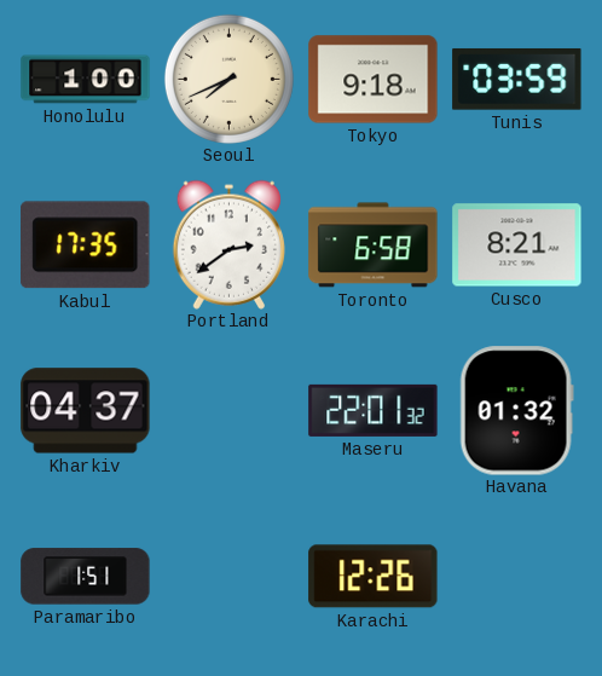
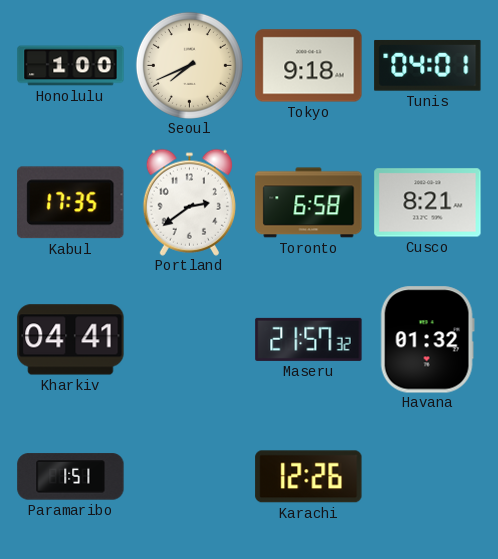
Tunis: 03:59 -> 04:01 (428, 65)
Kharkiv: 04:37 -> 04:41 (71, 340)
Maseru: 22:01 -> 21:57 (309, 339)
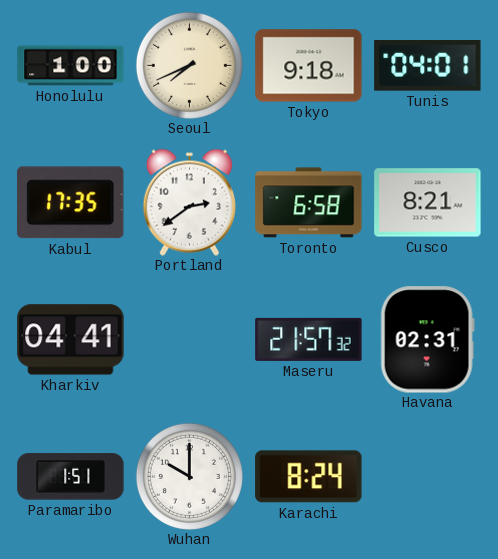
Havana: 01:32 -> 02:31 (427, 340)
Wuhan: none -> 10:00 (189, 476)
Karachi: 12:26 -> 8:24 (309, 477)
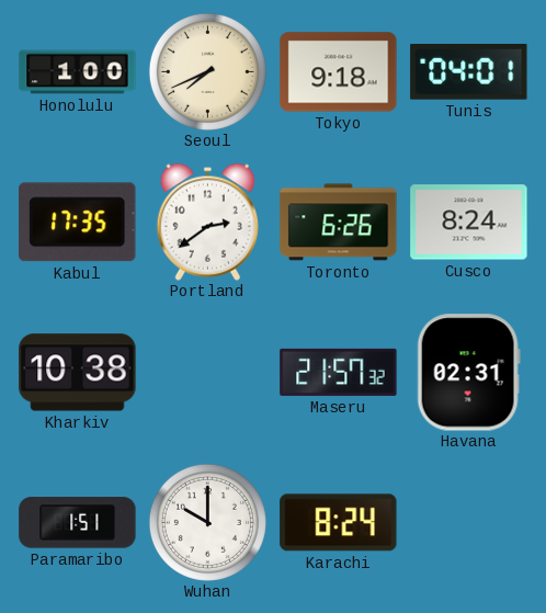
Toronto: 6:58 -> 6:26 (339, 223)
Cusco: 8:21 -> 8:24 (469, 223)
Kharkiv: 04:41 -> 10:38 (78, 373)
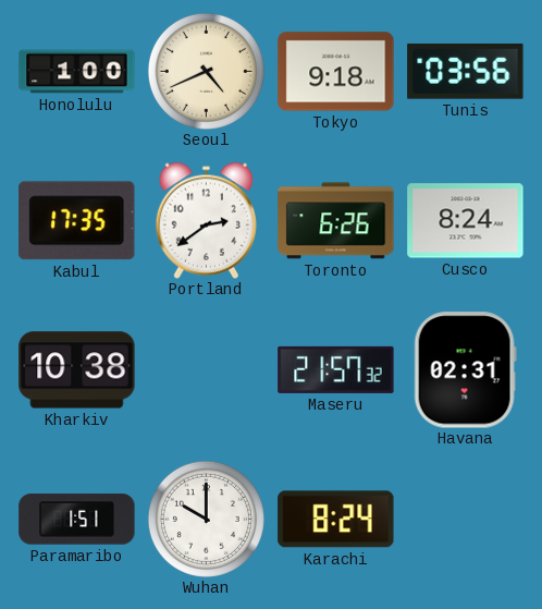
Seoul: 7:41 -> 4:41 (206, 71)
Tunis: 04:01 -> 03:56 (466, 71)
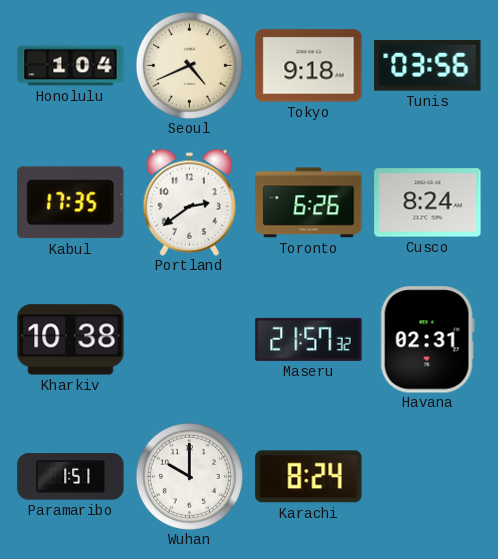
Honolulu: 1:00 -> 1:04 (71, 66)
